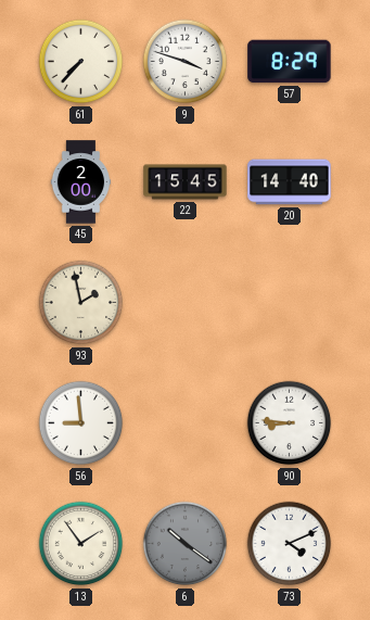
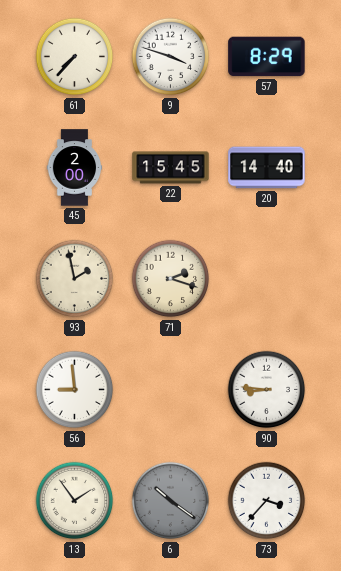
71: none -> 2:18 (171, 279)
73: 4:11 -> 3:37 (267, 501)
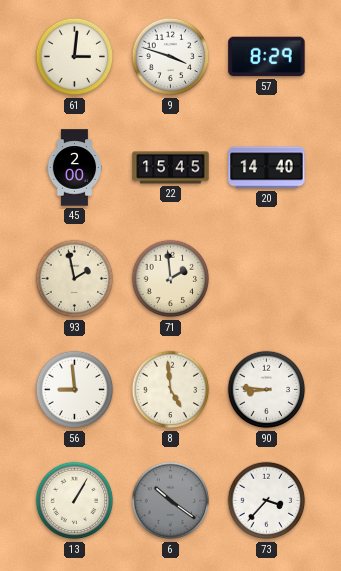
61: 7:37 -> 3:01 (75, 57)
71: 2:18 -> 1:59 (171, 279)
8: none -> 4:59 (171, 390)
13: 1:54 -> 1:05 (75, 501)
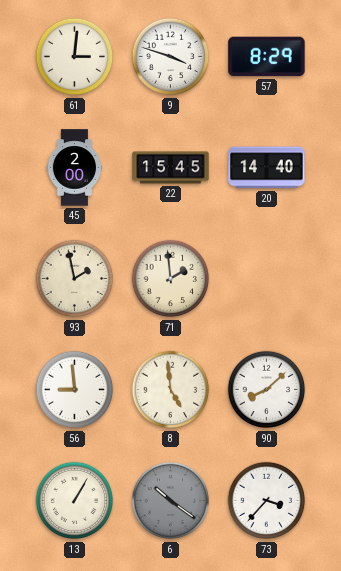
90: 8:46 -> 8:08 (267, 390)
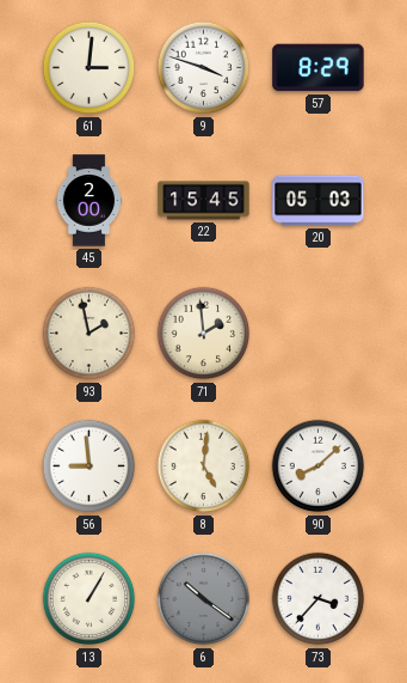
20: 14:40 -> 05:03 (319, 201)
8: 4:59 -> 5:01 (204, 466)
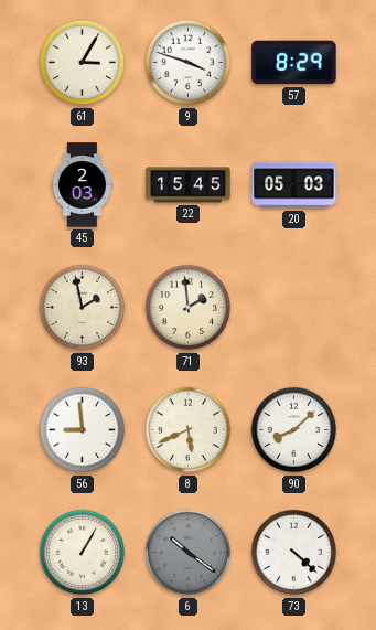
61: 3:01 -> 3:05 (83, 63)
45: 2:00 -> 2:03 (83, 185)
8: 5:01 -> 5:41 (189, 430)
73: 3:37 -> 4:22 (294, 553)
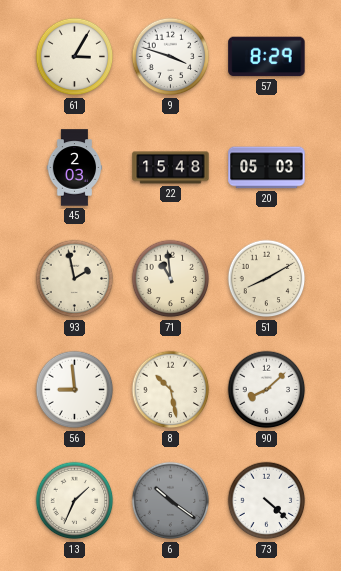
22: 15:45 -> 15:48 (171, 168)
71: 1:59 -> 10:59 (171, 279)
51: none -> 8:10 (267, 279)
8: 5:41 -> 10:28 (171, 390)
13: 1:05 -> 1:34 (75, 501)
